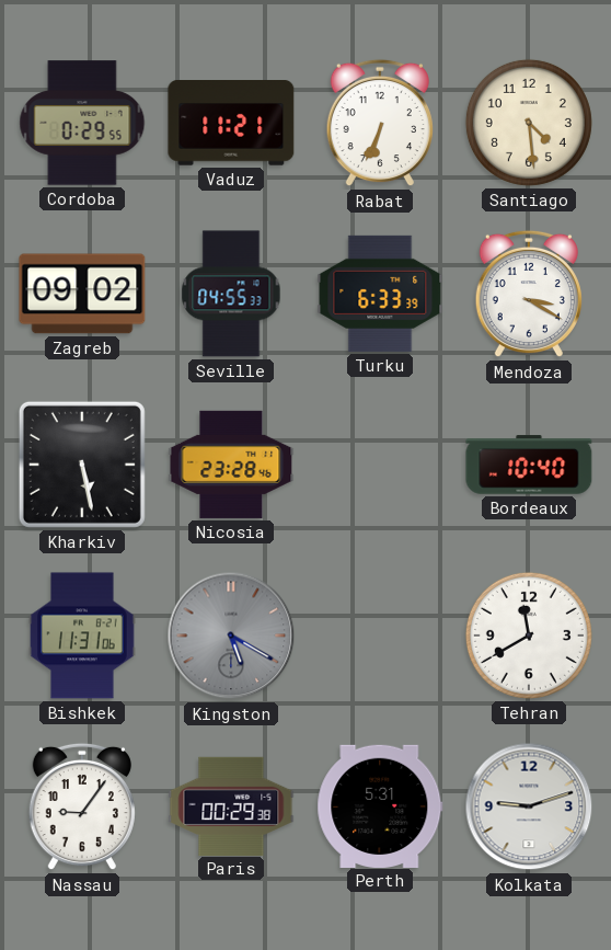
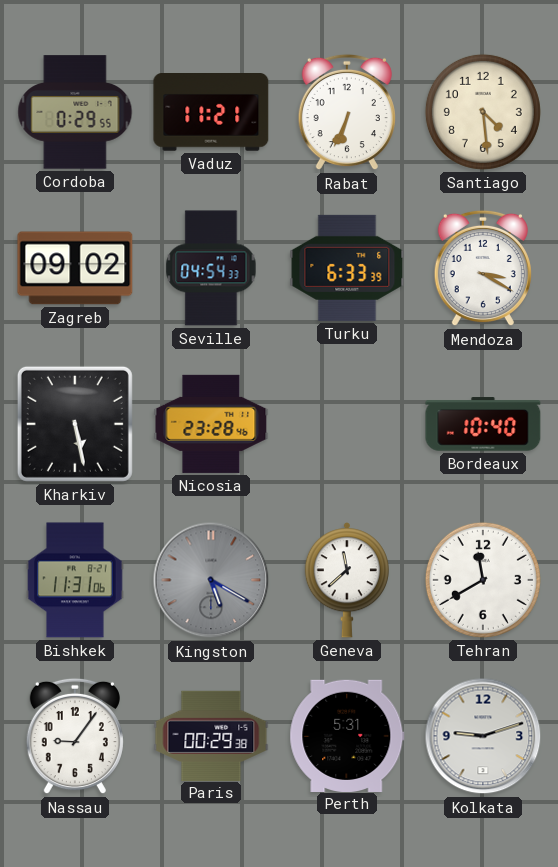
Seville: 04:55 -> 04:54 (211, 268)
Geneva: none -> 11:38 (347, 580)
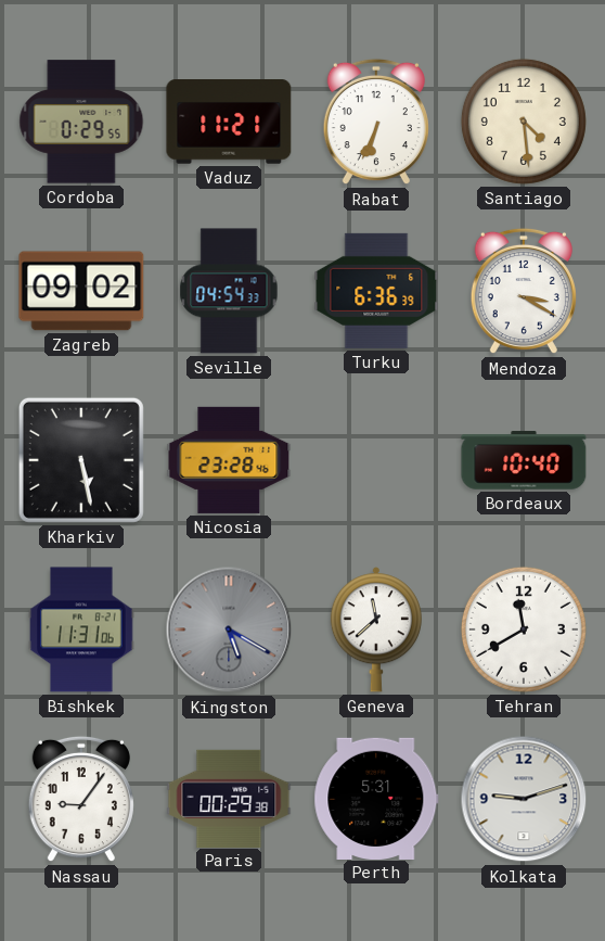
Turku: 6:33 -> 6:36 (376, 291)
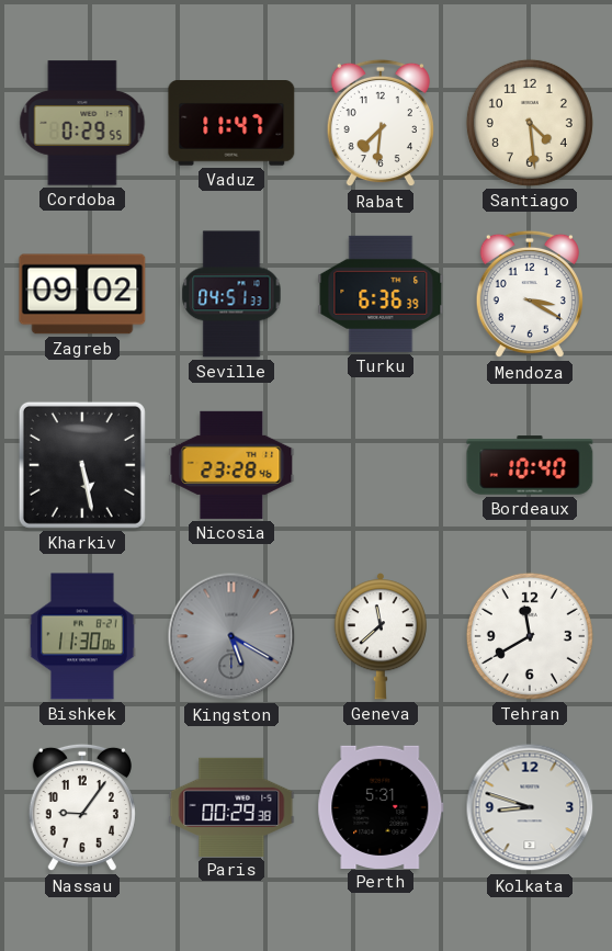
Vaduz: 11:21 -> 11:47 (231, 124)
Rabat: 6:34 -> 7:31 (381, 123)
Seville: 04:54 -> 04:51 (231, 294)
Bishkek: 11:31 -> 11:30 (82, 636)
Kolkata: 9:12 -> 8:48 (530, 807)
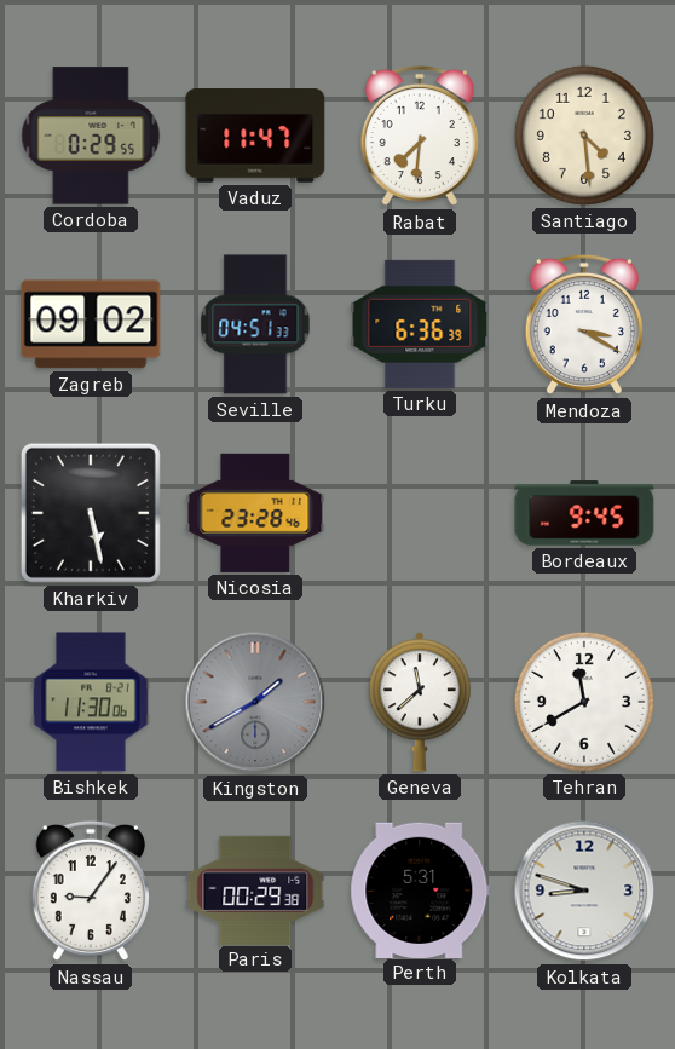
Bordeaux: 10:40 -> 9:45 (584, 513)
Kingston: 5:20 -> 1:40 (255, 702)
